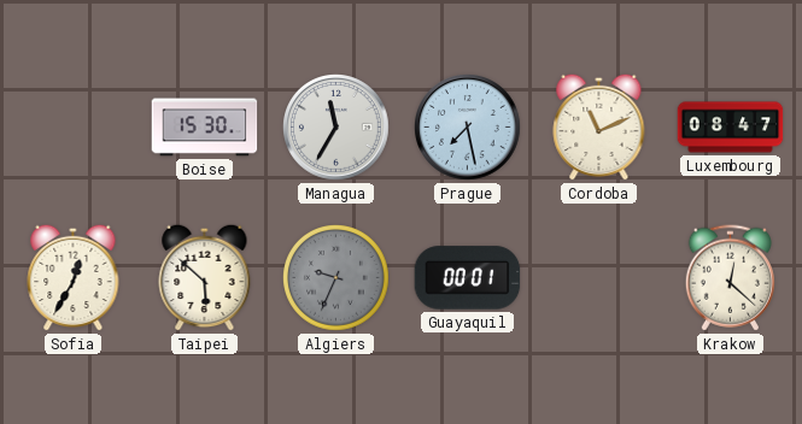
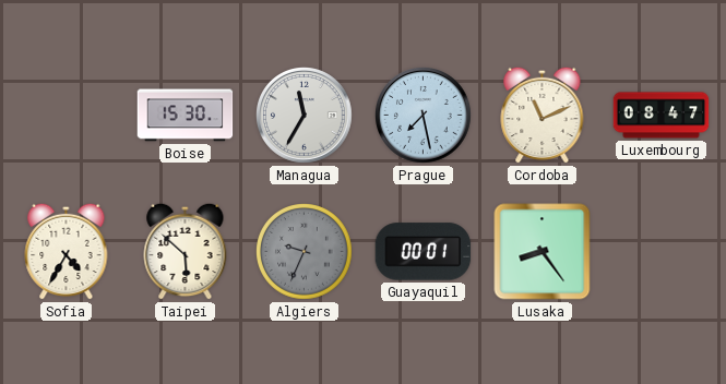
Sofia: 12:35 -> 4:35 (67, 251)
Lusaka: none -> 8:24 (543, 252)
Krakow: 12:22 -> none (730, 278)
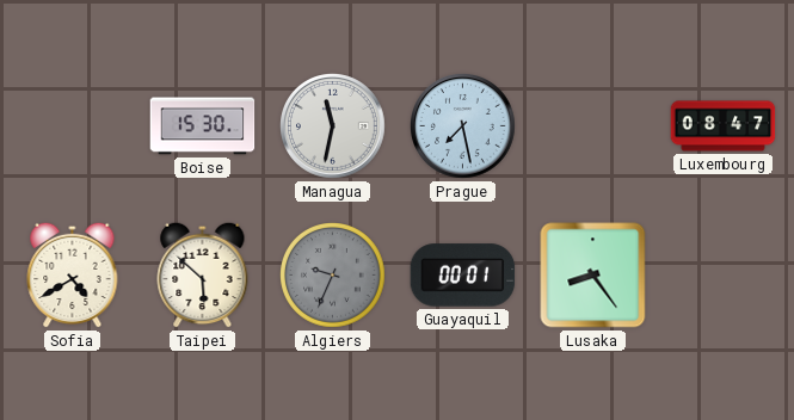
Managua: 11:35 -> 11:32 (333, 126)
Cordoba: 11:11 -> none (543, 115)
Sofia: 4:35 -> 4:40 (73, 274)
